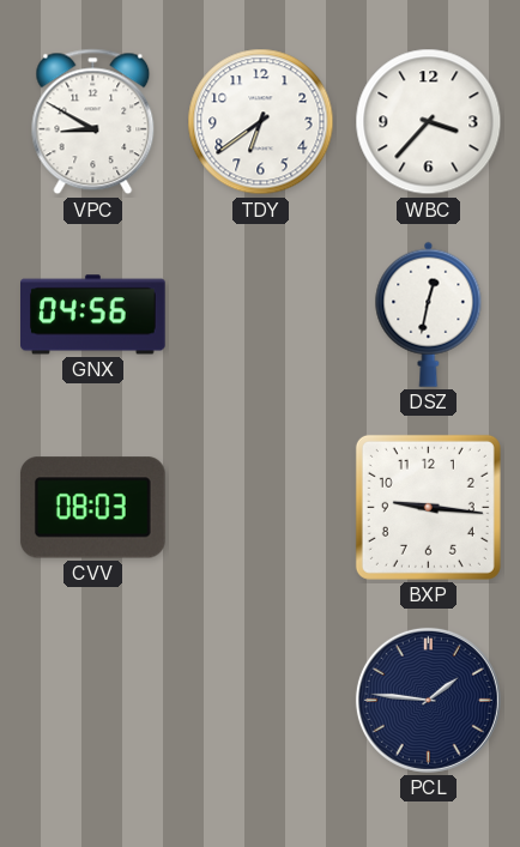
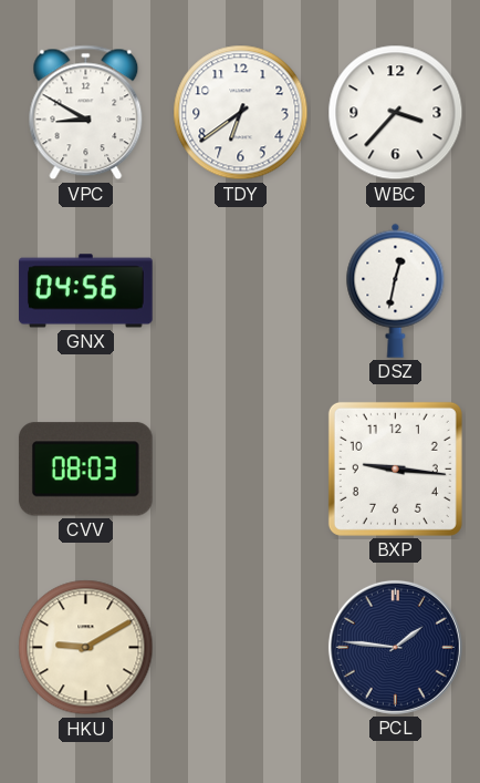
HKU: none -> 9:10 (86, 648)
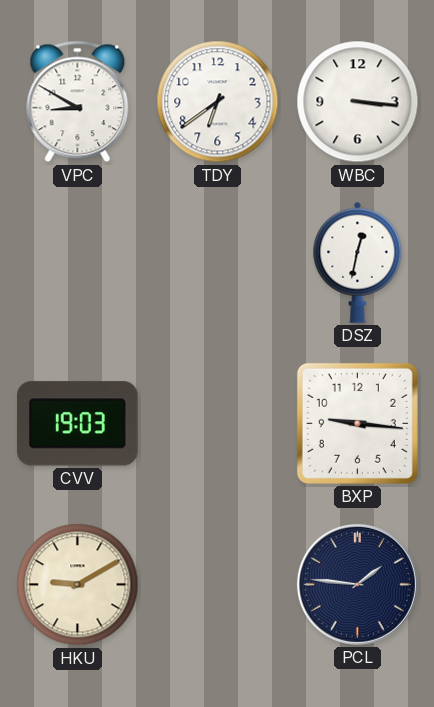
WBC: 3:37 -> 3:16 (358, 102)
GNX: 04:56 -> none (86, 291)
CVV: 08:03 -> 19:03 (77, 424)
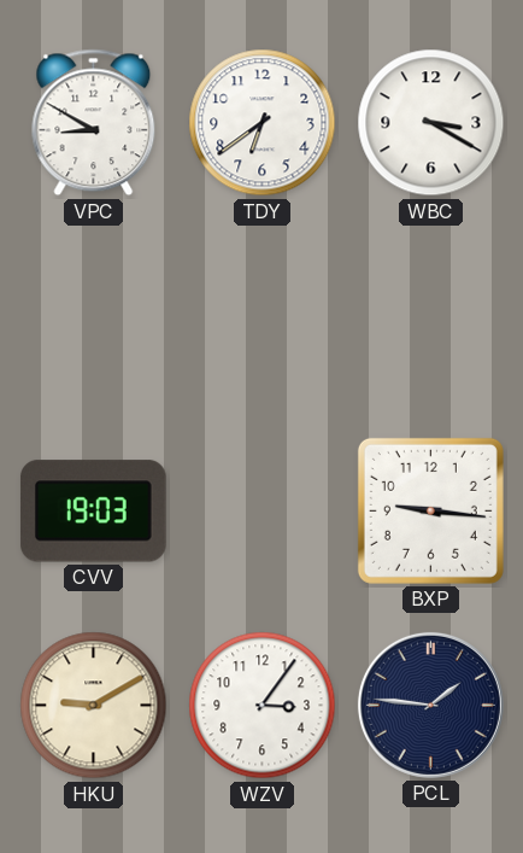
WBC: 3:16 -> 3:20 (431, 123)
DSZ: 12:32 -> none (358, 262)
WZV: none -> 3:06 (263, 706)
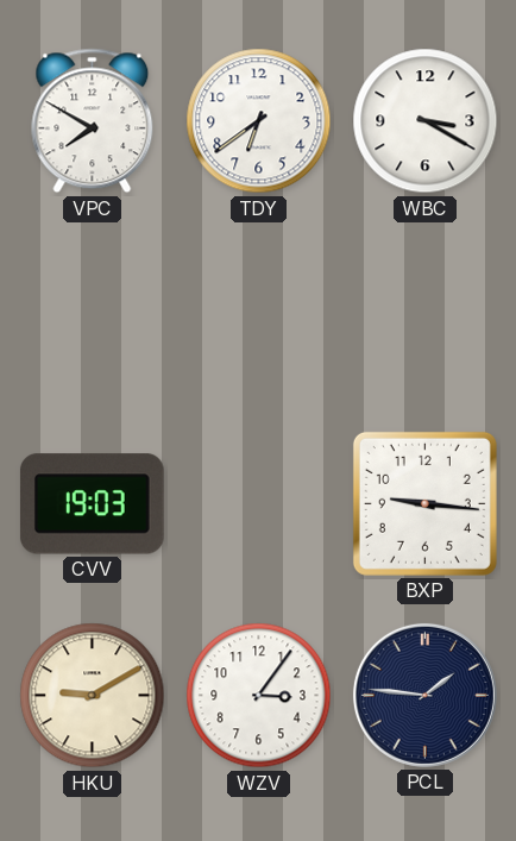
VPC: 8:50 -> 7:50 (93, 121)
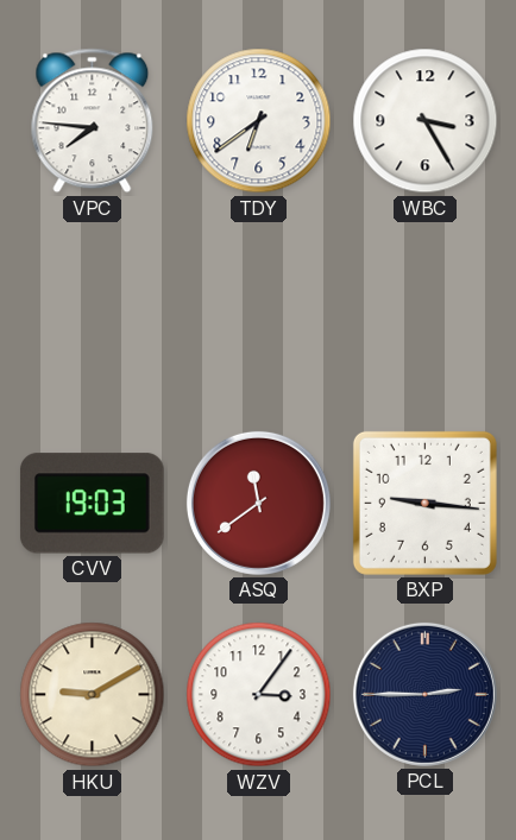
VPC: 7:50 -> 7:46 (93, 121)
WBC: 3:20 -> 3:25 (426, 121)
ASQ: none -> 11:39 (258, 503)
PCL: 1:46 -> 2:45 (424, 694)
